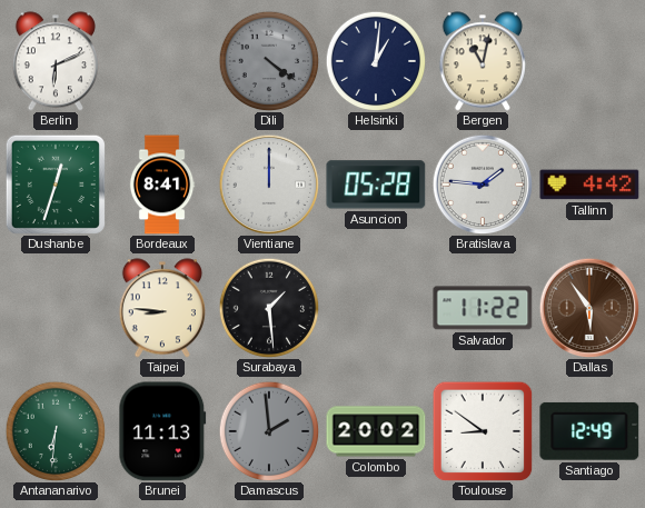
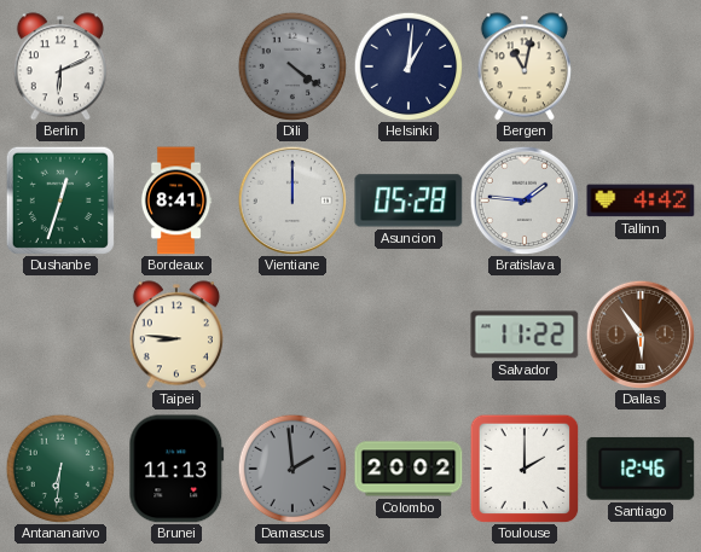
Surabaya: 1:29 -> none (269, 308)
Toulouse: 8:51 -> 2:00 (525, 469)
Santiago: 12:49 -> 12:46 (641, 469)
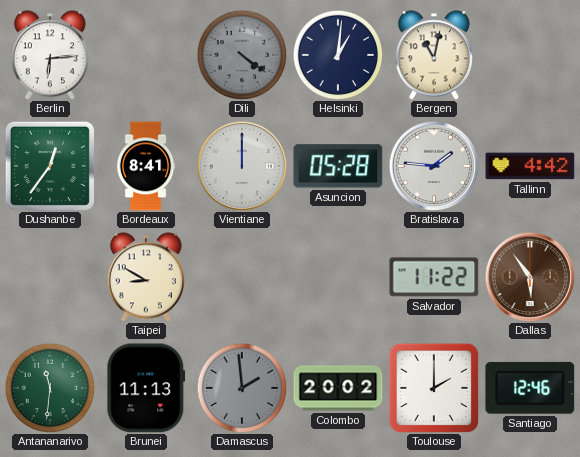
Berlin: 6:11 -> 6:14 (50, 55)
Dushanbe: 12:33 -> 12:36 (50, 166)
Taipei: 8:46 -> 8:50 (146, 277)
Antananarivo: 6:31 -> 11:31 (50, 388)
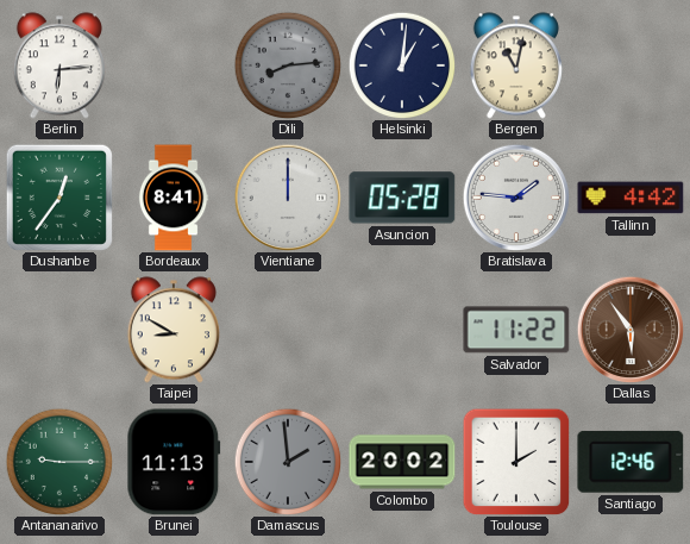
Dili: 4:21 -> 8:14 (288, 65)
Antananarivo: 11:31 -> 9:15 (59, 462)
